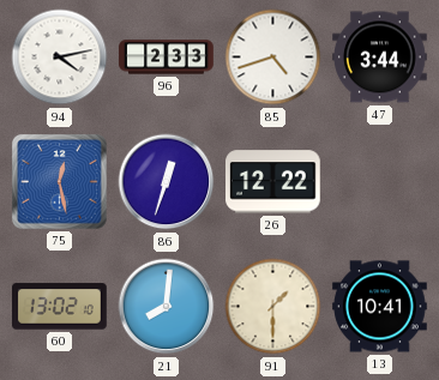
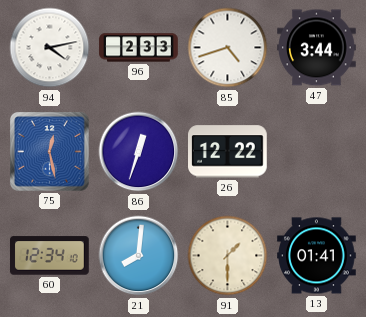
60: 13:02 -> 12:34 (50, 256)
13: 10:41 -> 01:41 (317, 256)
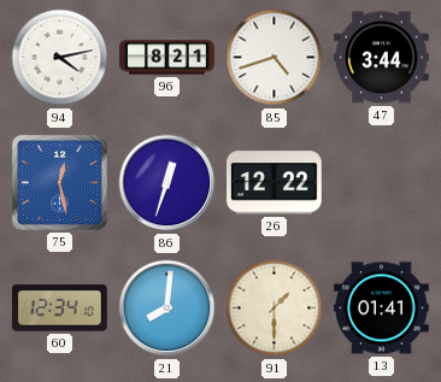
96: 2:33 -> 8:21 (167, 58)
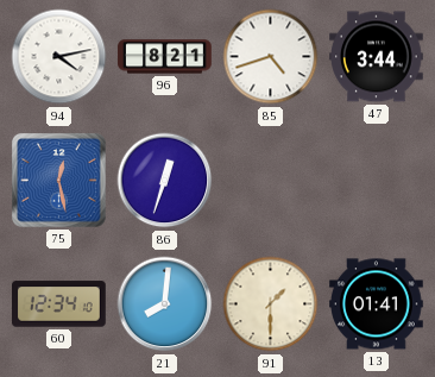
26: 12:22 -> none (275, 183)
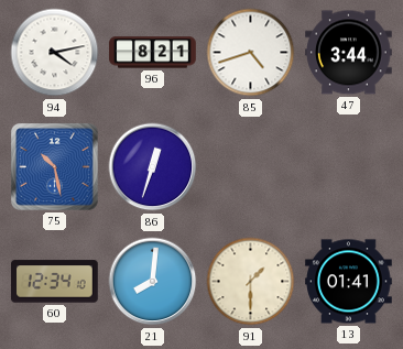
75: 12:28 -> 10:28 (55, 167)
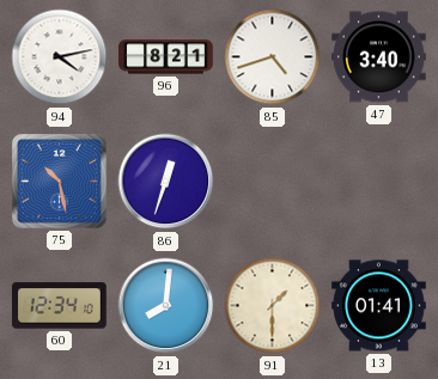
47: 3:44 -> 3:40 (379, 57)
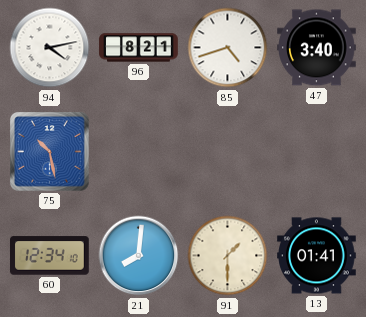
86: 12:33 -> none (166, 182)
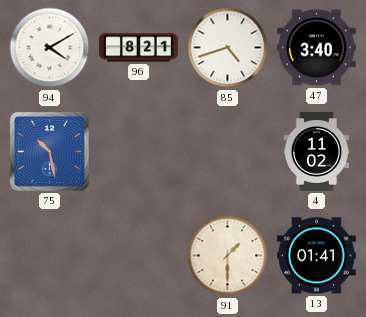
94: 4:13 -> 4:10 (50, 48)
4: none -> 11:02 (316, 152)
60: 12:34 -> none (50, 256)
21: 8:01 -> none (139, 256)
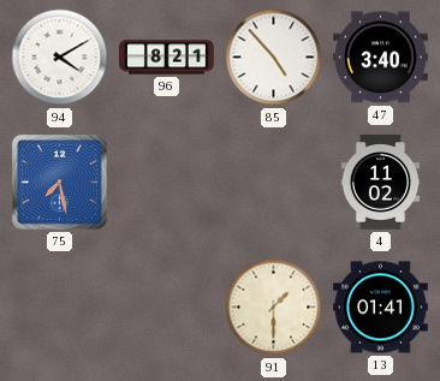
85: 4:42 -> 4:53 (274, 58)
75: 10:28 -> 7:28 (60, 183)
